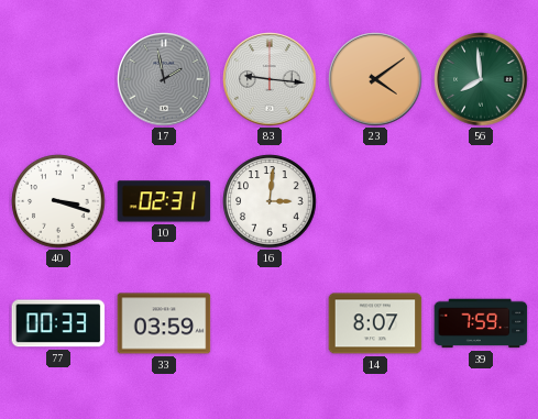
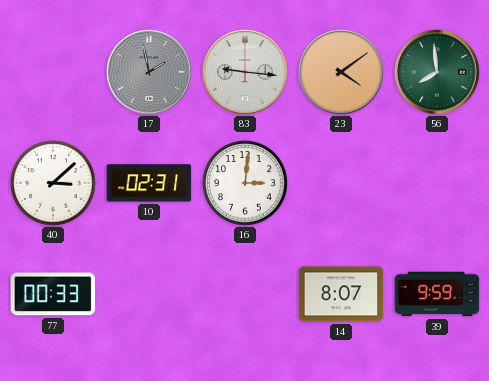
40: 3:18 -> 3:08 (53, 183)
33: 03:59 -> none (164, 323)
39: 7:59 -> 9:59 (437, 294)
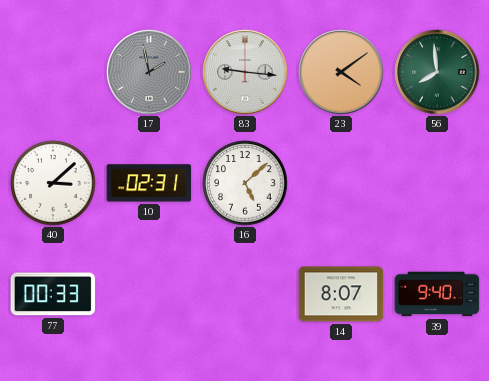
16: 3:01 -> 5:08 (245, 183)
39: 9:59 -> 9:40 (437, 294)
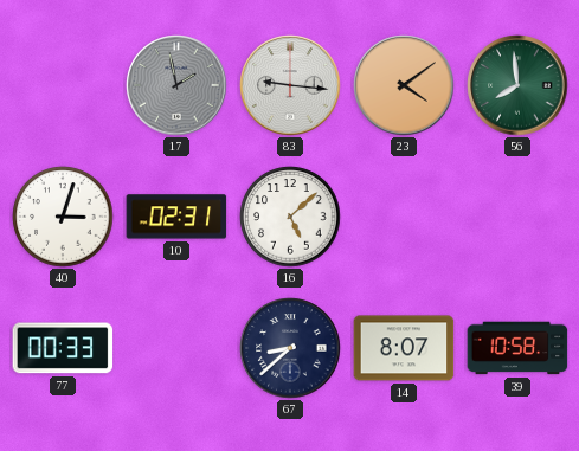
40: 3:08 -> 3:03 (63, 217)
67: none -> 8:38 (290, 348)
39: 9:40 -> 10:58 (517, 348)
